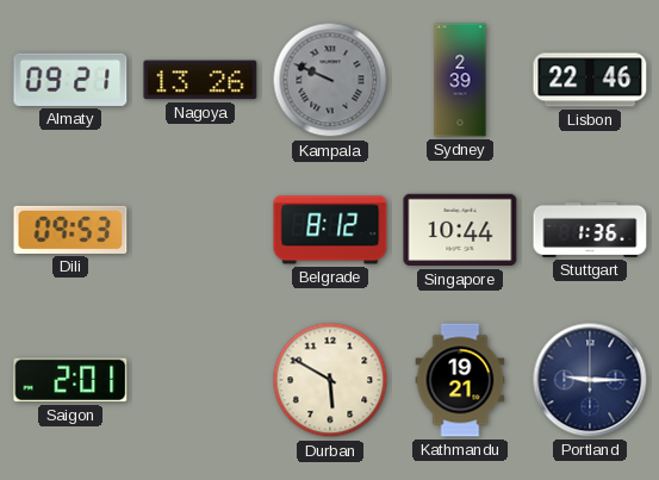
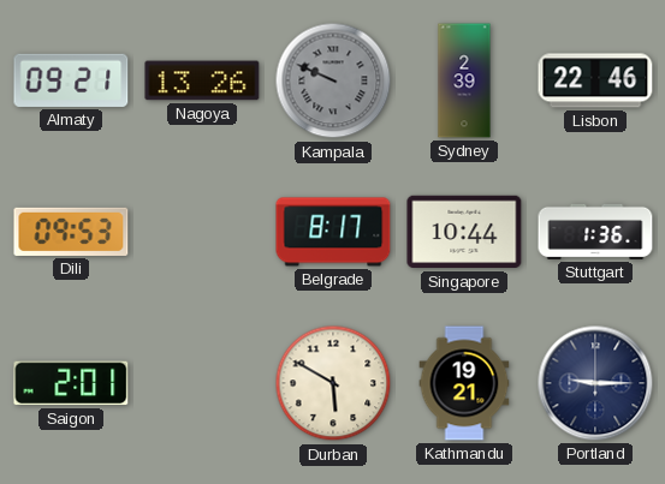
Belgrade: 8:12 -> 8:17 (333, 232)
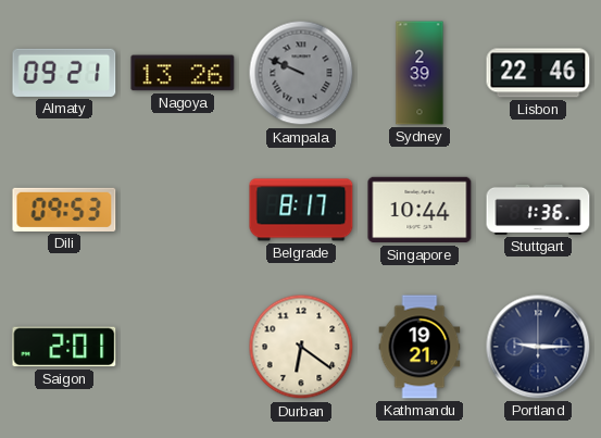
Durban: 5:50 -> 6:21 (301, 347)
